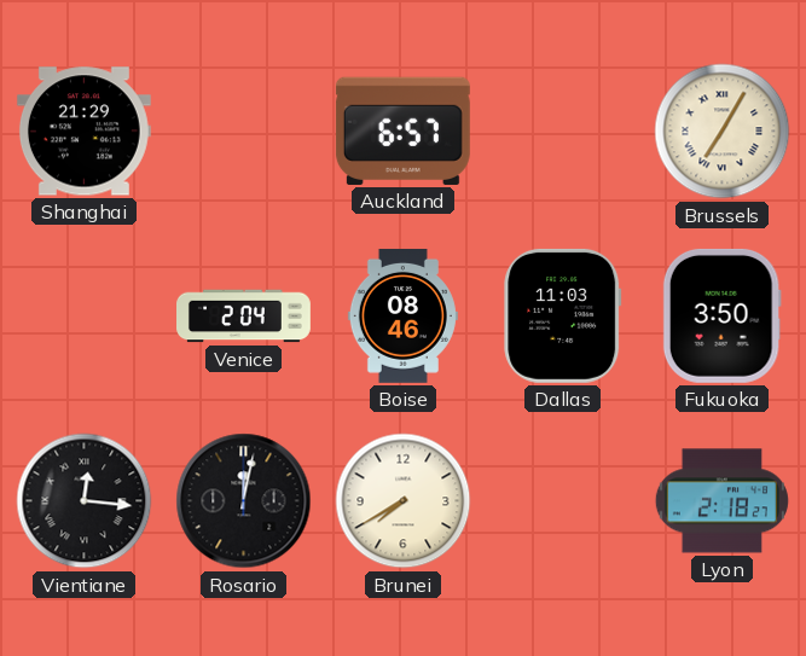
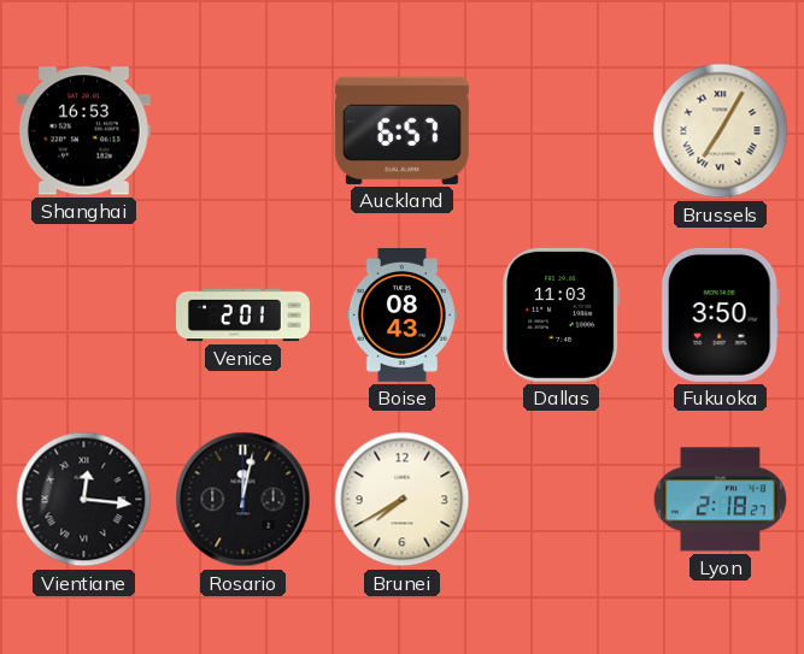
Shanghai: 21:29 -> 16:53 (83, 131)
Venice: 2:04 -> 2:01 (243, 316)
Boise: 08:46 -> 08:43 (401, 314)
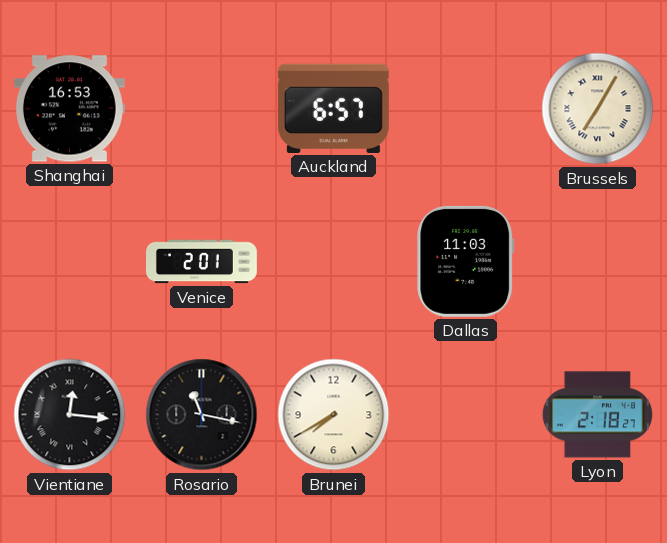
Boise: 08:43 -> none (401, 314)
Fukuoka: 3:50 -> none (720, 314)
Rosario: 12:02 -> 11:17 (202, 415)
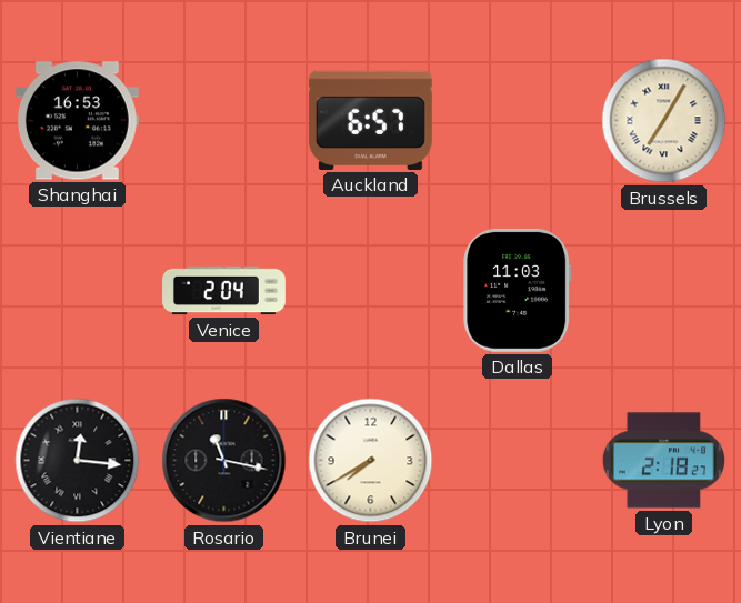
Venice: 2:01 -> 2:04 (224, 291)
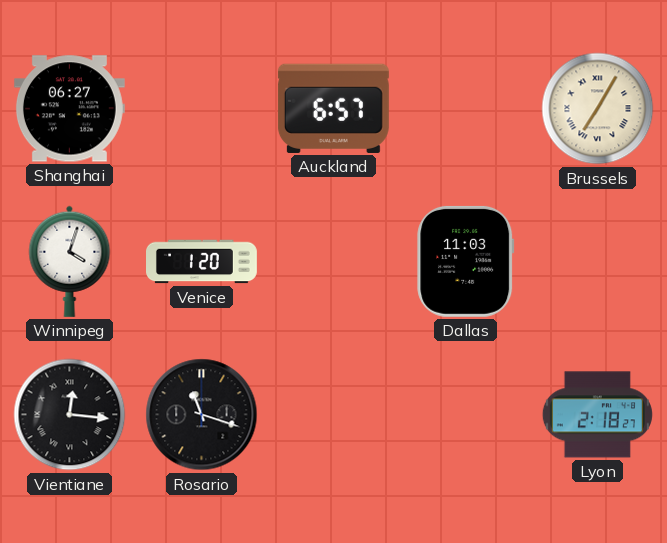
Shanghai: 16:53 -> 06:27 (69, 109)
Winnipeg: none -> 4:03 (70, 261)
Venice: 2:04 -> 1:20 (202, 262)
Rosario: 11:17 -> 11:18 (202, 415)
Brunei: 7:40 -> none (371, 461)
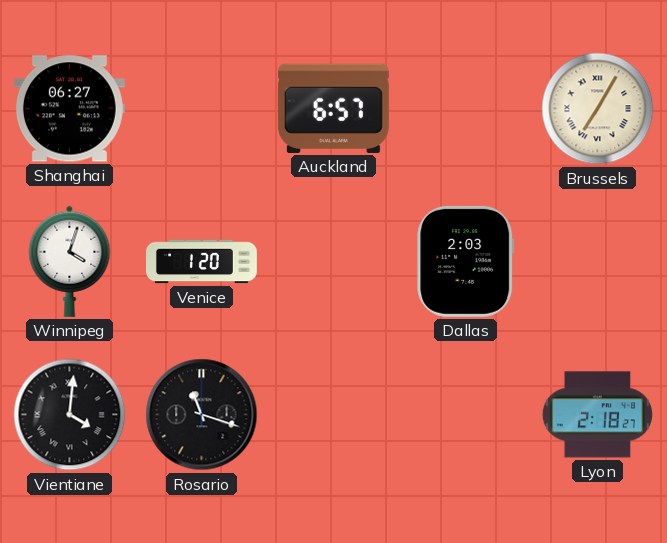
Dallas: 11:03 -> 2:03 (466, 261)
Vientiane: 12:16 -> 4:01 (70, 415)
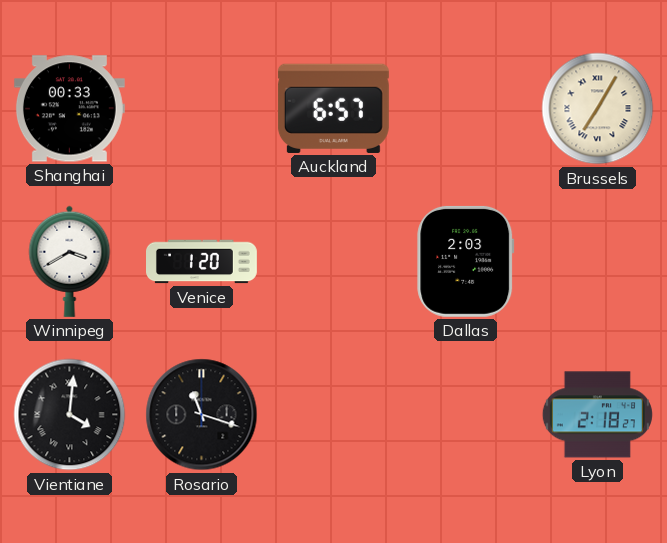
Shanghai: 06:27 -> 00:33 (69, 109)
Winnipeg: 4:03 -> 3:40 (70, 261)
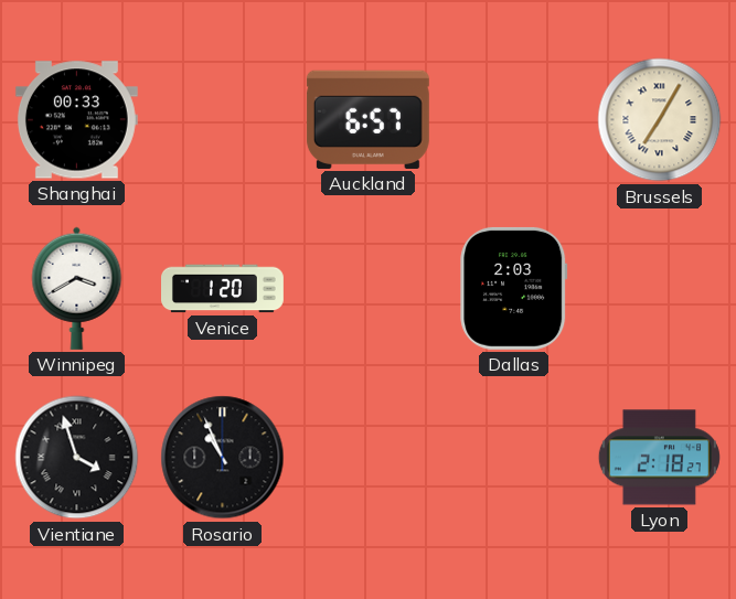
Vientiane: 4:01 -> 3:57 (77, 458)
Rosario: 11:18 -> 10:56 (223, 458)
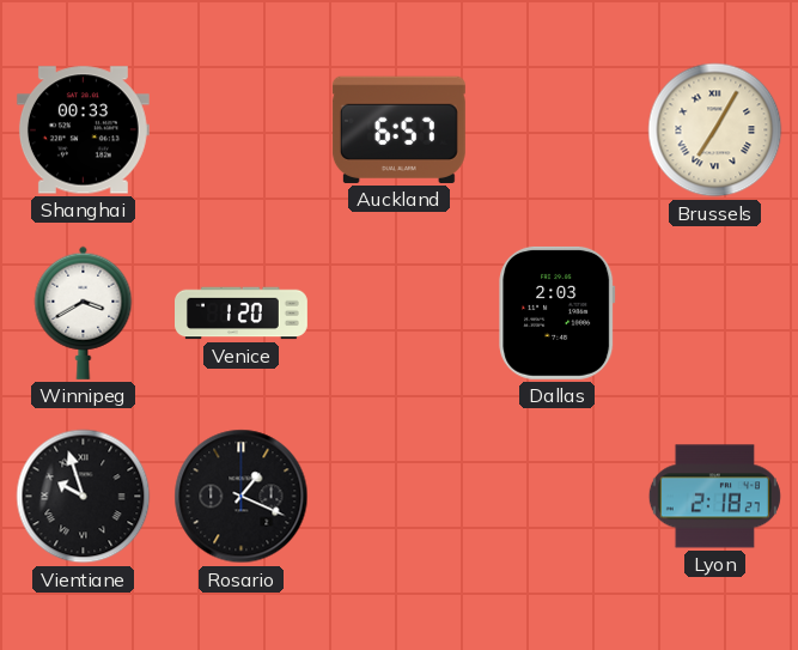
Vientiane: 3:57 -> 9:57 (84, 497)
Rosario: 10:56 -> 1:19 (242, 497)
